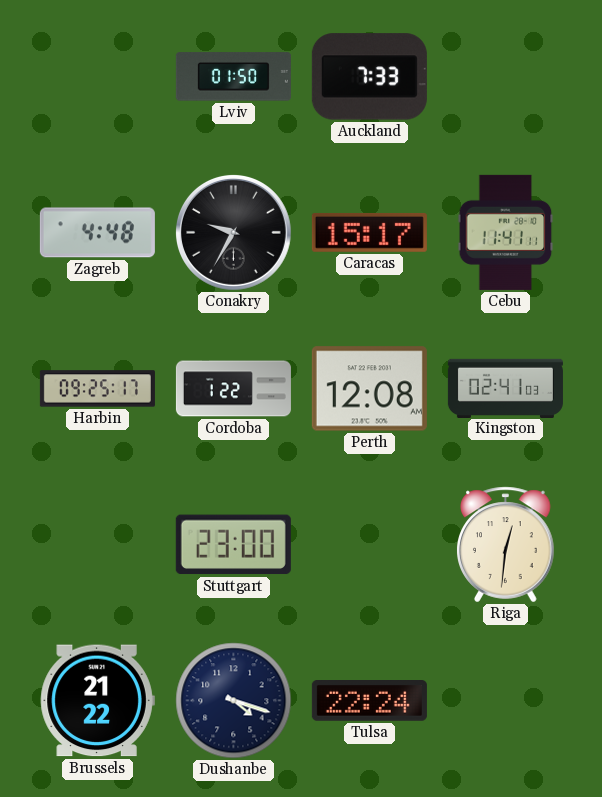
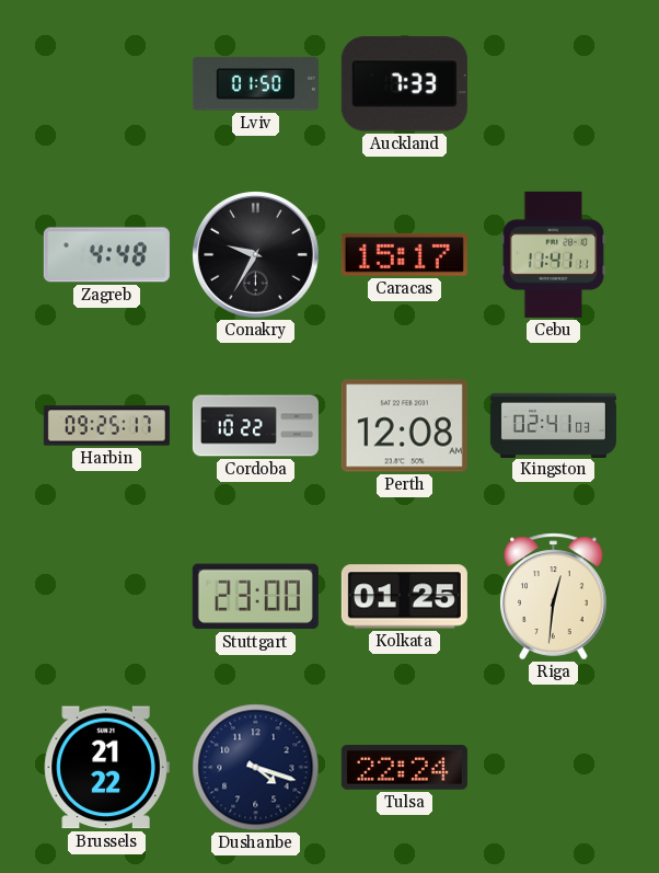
Cordoba: 1:22 -> 10:22 (255, 426)
Kolkata: none -> 01:25 (404, 597)
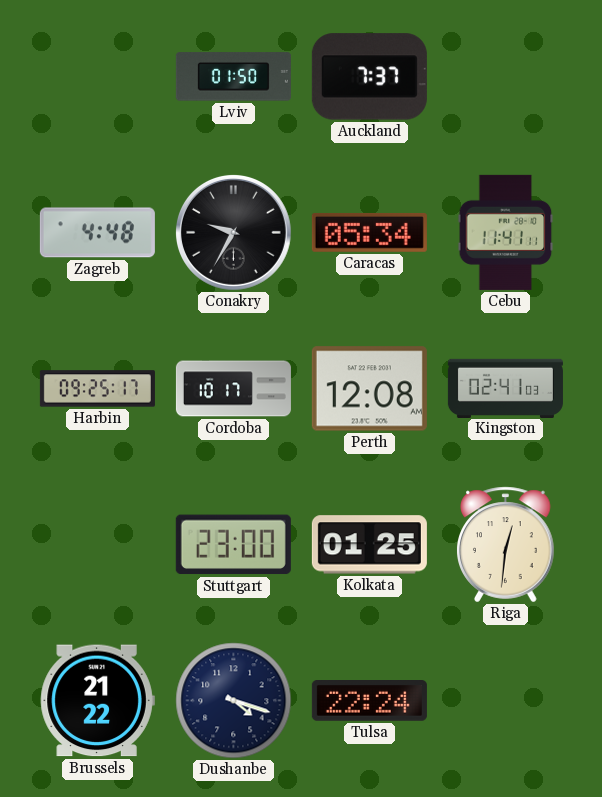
Auckland: 7:33 -> 7:37 (369, 77)
Caracas: 15:17 -> 05:34 (369, 232)
Cordoba: 10:22 -> 10:17 (233, 389)
